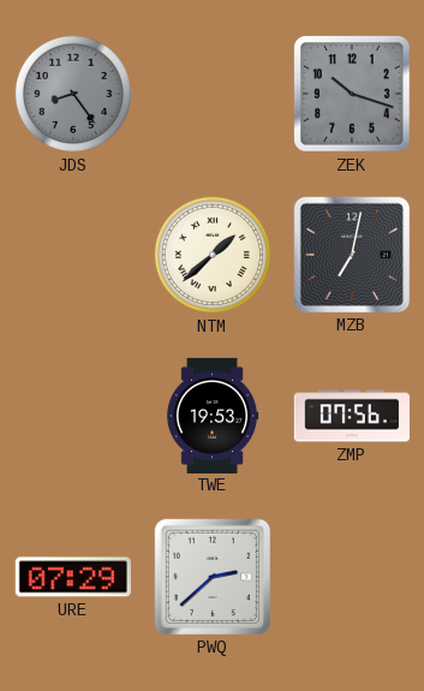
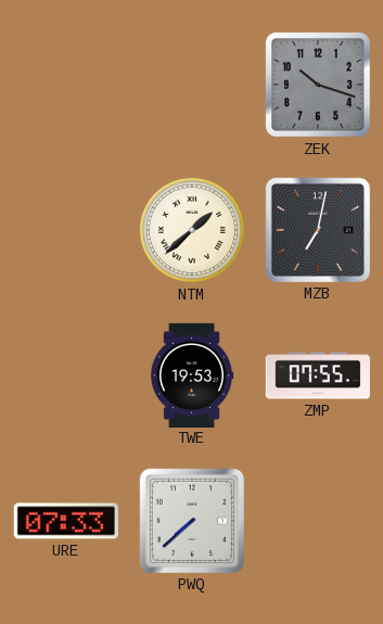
JDS: 8:24 -> none (73, 94)
ZMP: 07:56 -> 07:55 (318, 375)
URE: 07:29 -> 07:33 (66, 521)
PWQ: 2:38 -> 7:38 (192, 521)
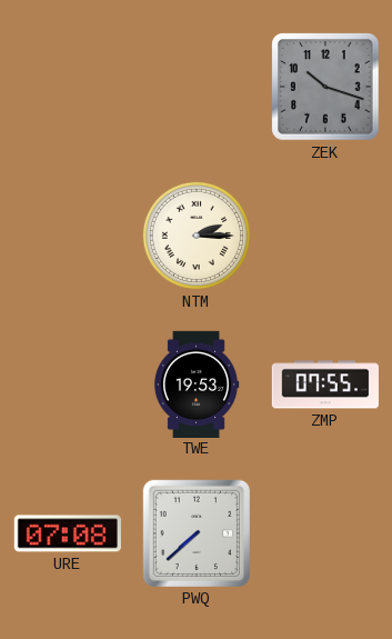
NTM: 1:38 -> 2:15 (197, 236)
MZB: 7:02 -> none (318, 230)
URE: 07:33 -> 07:08 (68, 533)
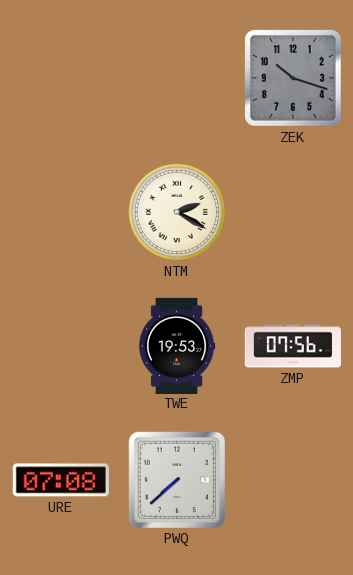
NTM: 2:15 -> 2:20 (177, 212)
ZMP: 07:55 -> 07:56 (293, 346)
